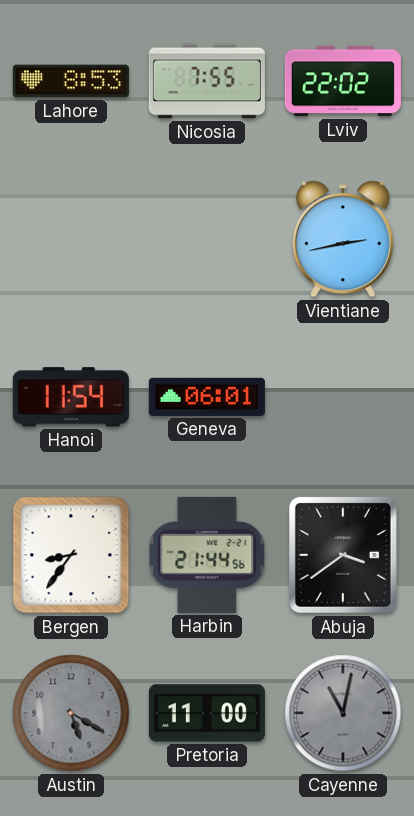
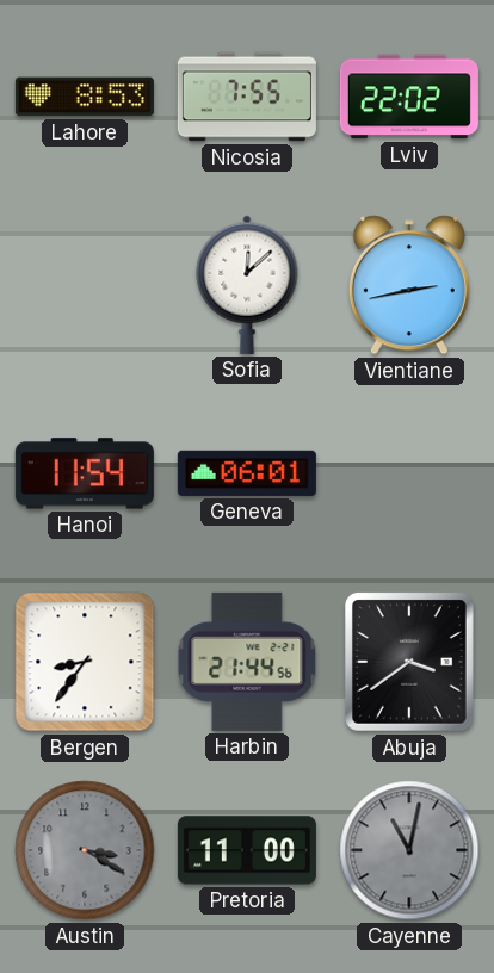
Sofia: none -> 12:08 (247, 285)
Austin: 5:20 -> 3:20 (85, 850)
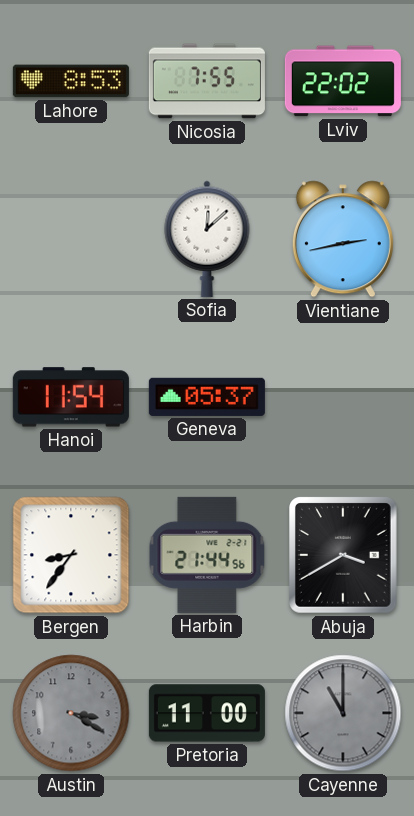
Geneva: 06:01 -> 05:37 (207, 397)
Abuja: 3:39 -> 3:40 (344, 556)
Cayenne: 11:02 -> 11:00 (343, 713)
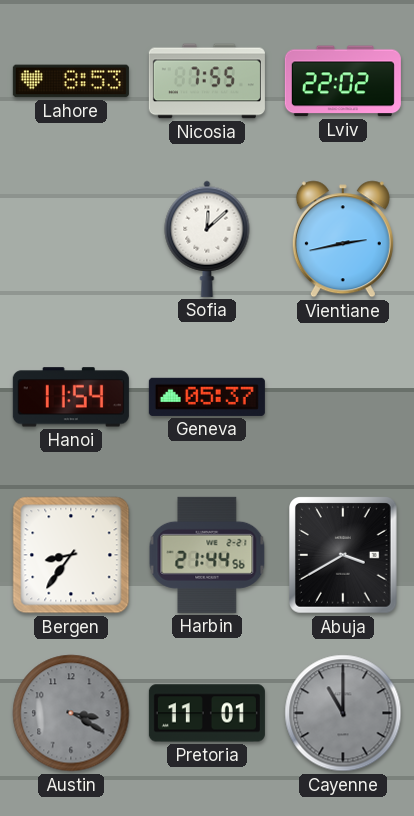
Pretoria: 11:00 -> 11:01 (207, 713)
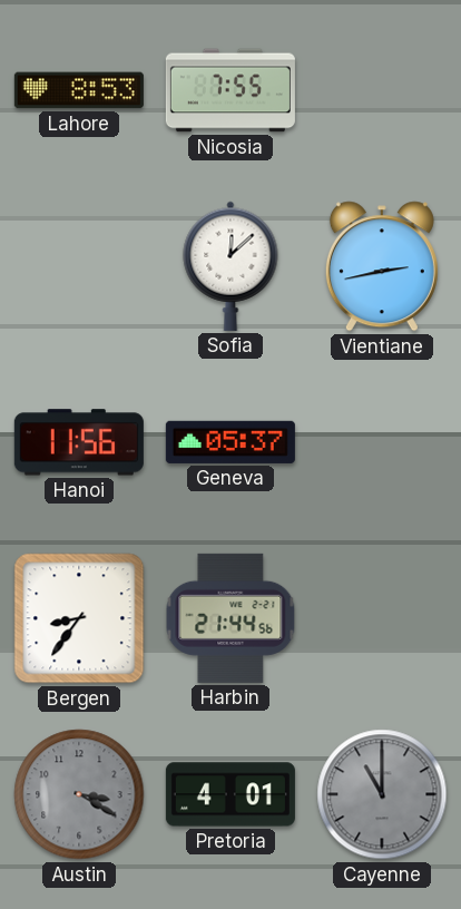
Lviv: 22:02 -> none (343, 81)
Hanoi: 11:54 -> 11:56 (79, 442)
Abuja: 3:40 -> none (344, 556)
Pretoria: 11:01 -> 4:01 (230, 794)
